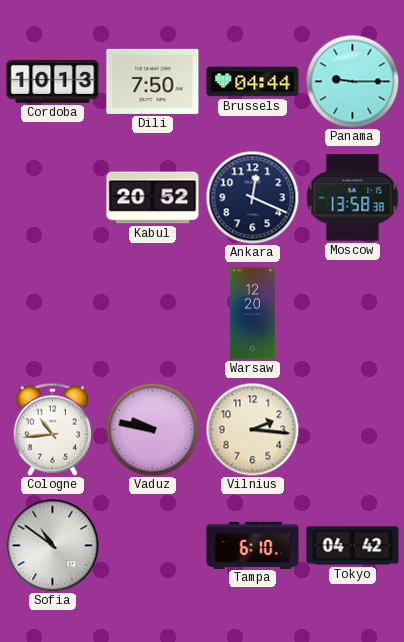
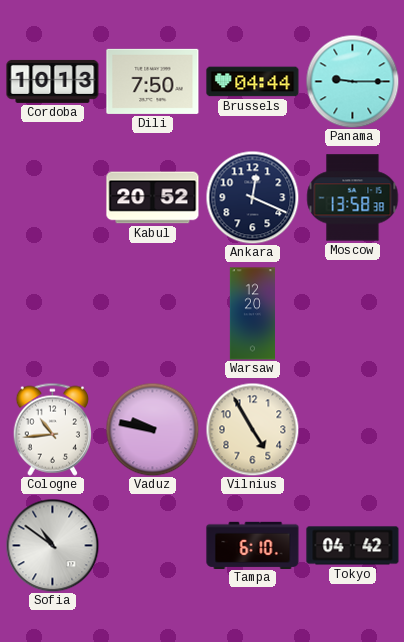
Vilnius: 2:16 -> 4:55 (252, 429)
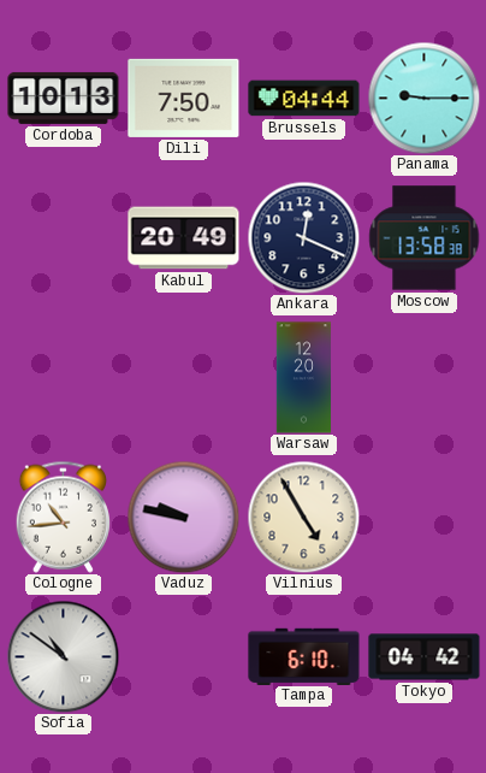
Kabul: 20:52 -> 20:49 (184, 238)
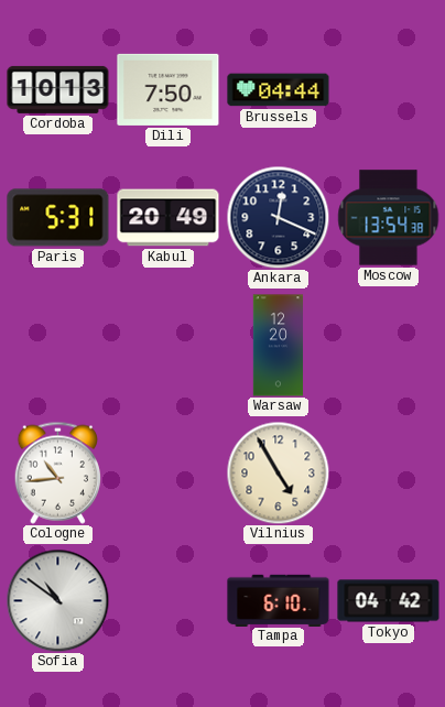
Panama: 9:15 -> none (423, 98)
Paris: none -> 5:31 (58, 218)
Moscow: 13:58 -> 13:54 (389, 218)
Vaduz: 9:47 -> none (183, 517)
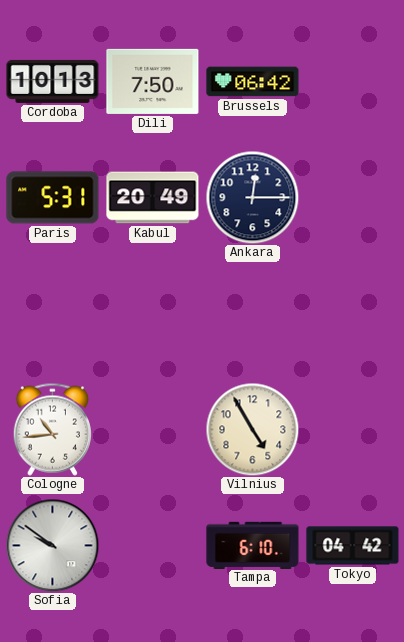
Brussels: 04:44 -> 06:42 (253, 82)
Ankara: 12:19 -> 12:15 (252, 197)
Moscow: 13:54 -> none (389, 218)
Warsaw: 12:20 -> none (278, 346)
Sofia: 10:51 -> 9:51 (52, 545)
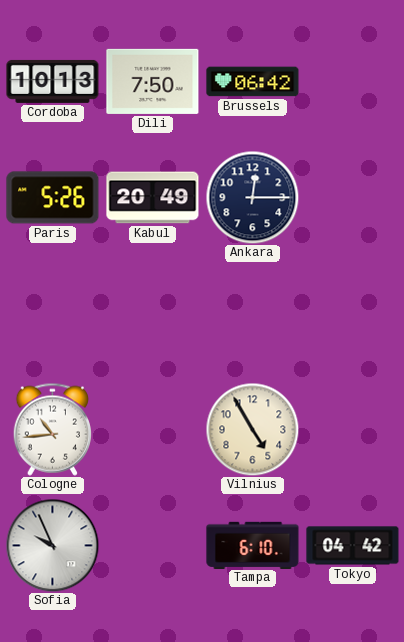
Paris: 5:31 -> 5:26 (53, 198)
Sofia: 9:51 -> 9:56 (52, 545)
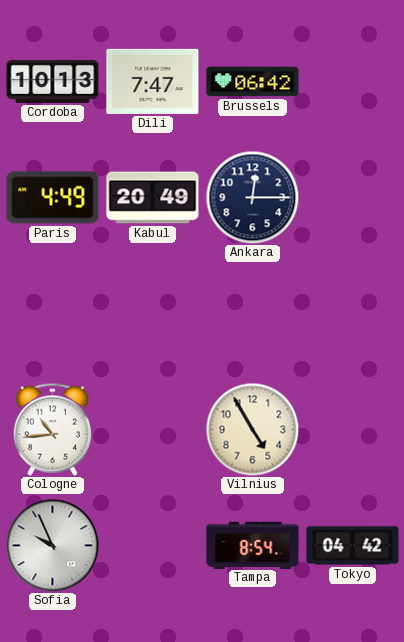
Dili: 7:50 -> 7:47 (153, 81)
Paris: 5:26 -> 4:49 (53, 198)
Tampa: 6:10 -> 8:54 (253, 545)
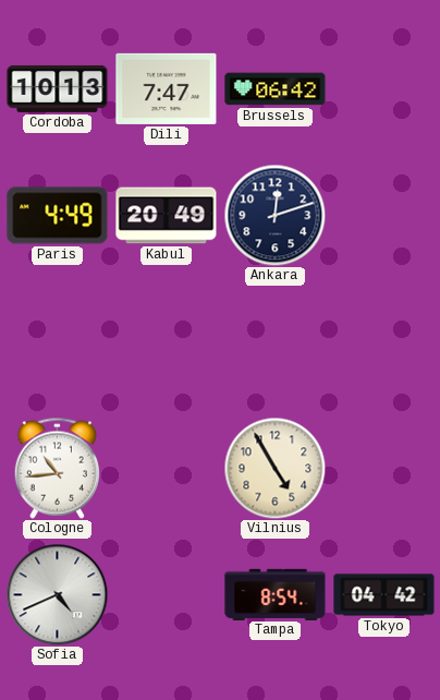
Ankara: 12:15 -> 12:12 (274, 215)
Sofia: 9:56 -> 4:41 (57, 594)
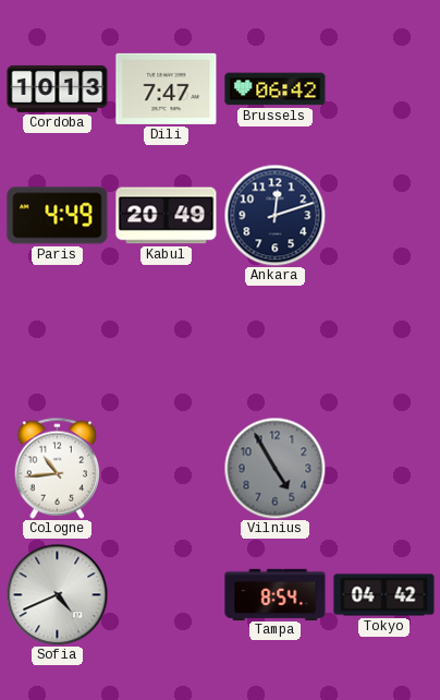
Vilnius dial: cream -> grey (274, 468)
